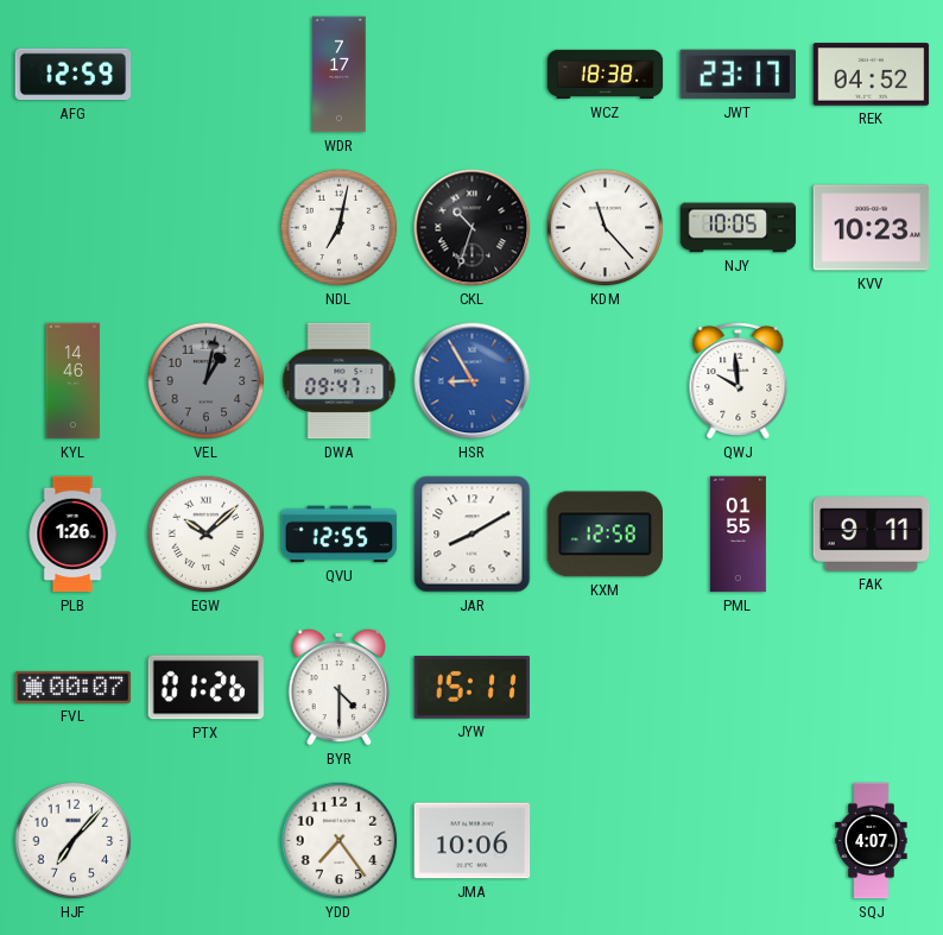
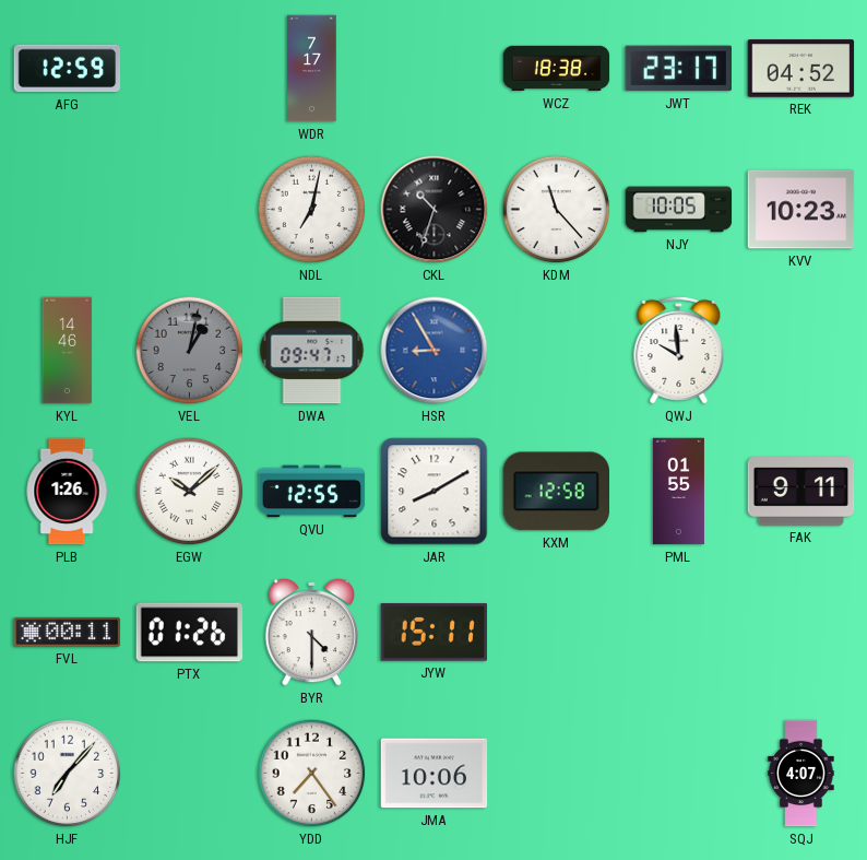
FVL: 00:07 -> 00:11 (68, 632)
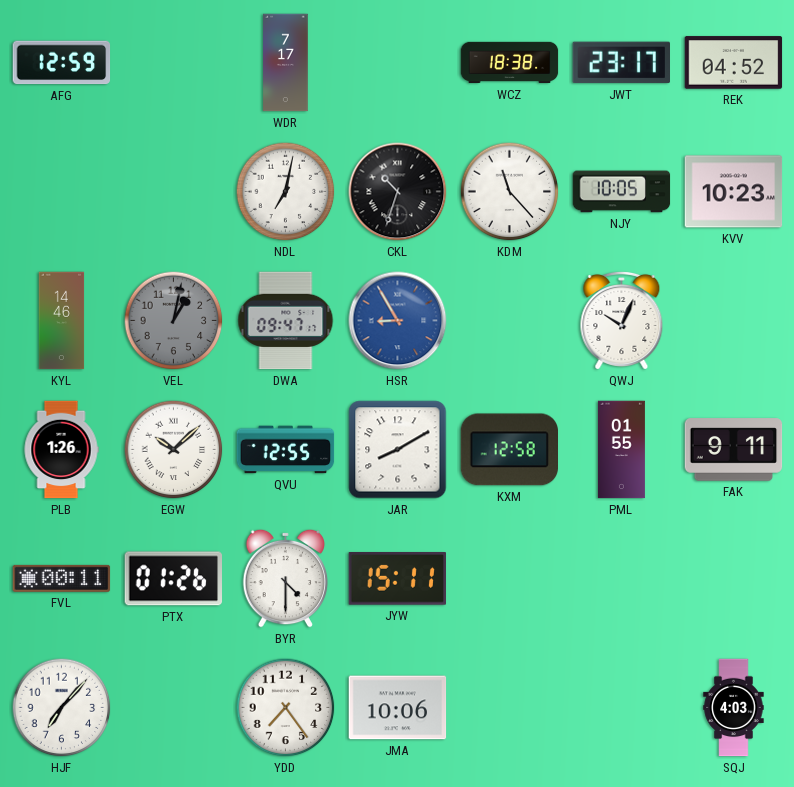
QWJ: 9:59 -> 10:04 (622, 320)
SQJ: 4:07 -> 4:03 (734, 708)
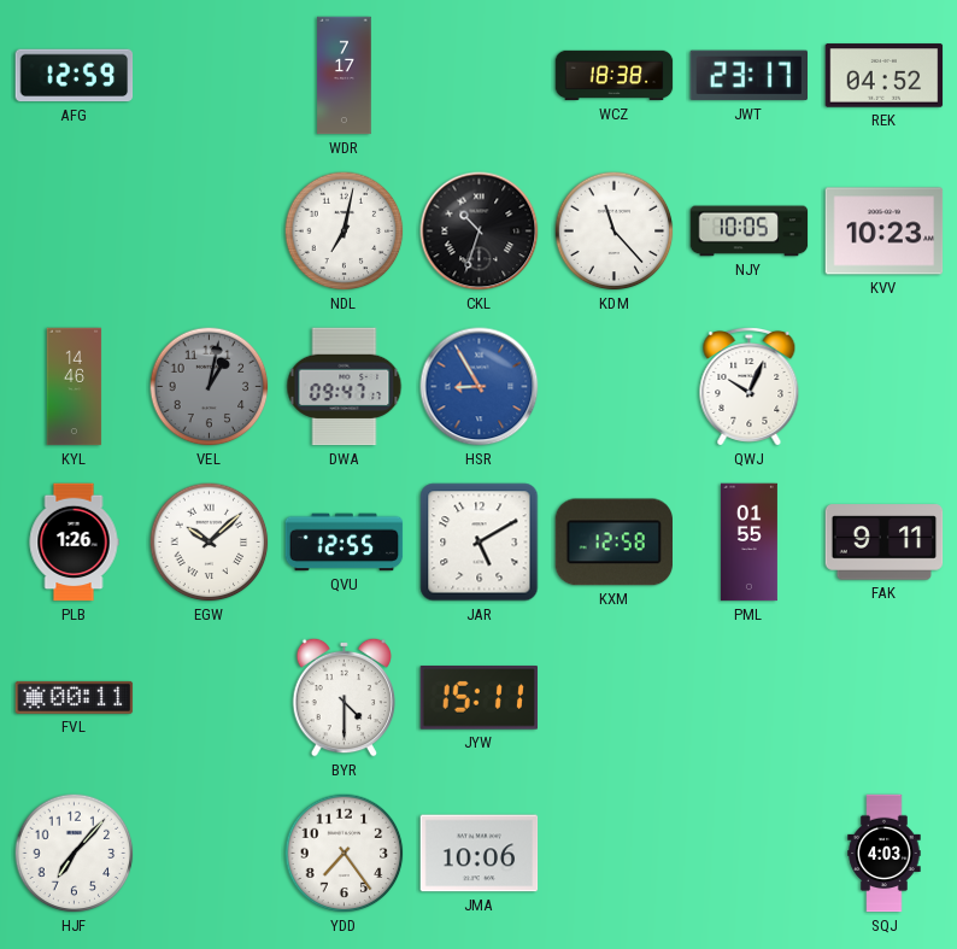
JAR: 8:10 -> 5:10 (480, 543)
PTX: 01:26 -> none (174, 579)
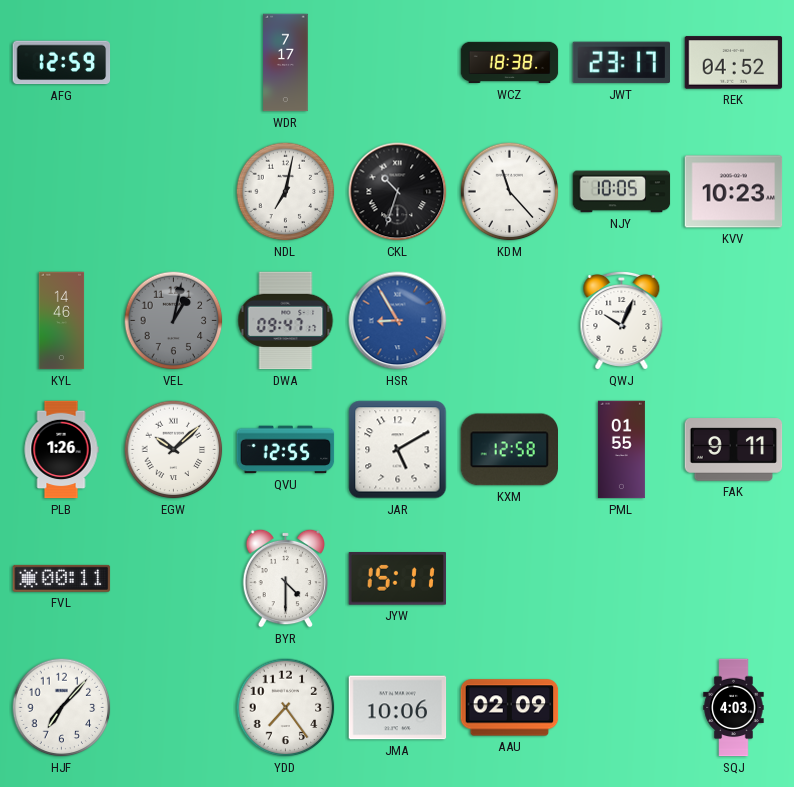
AAU: none -> 02:09 (510, 708)
